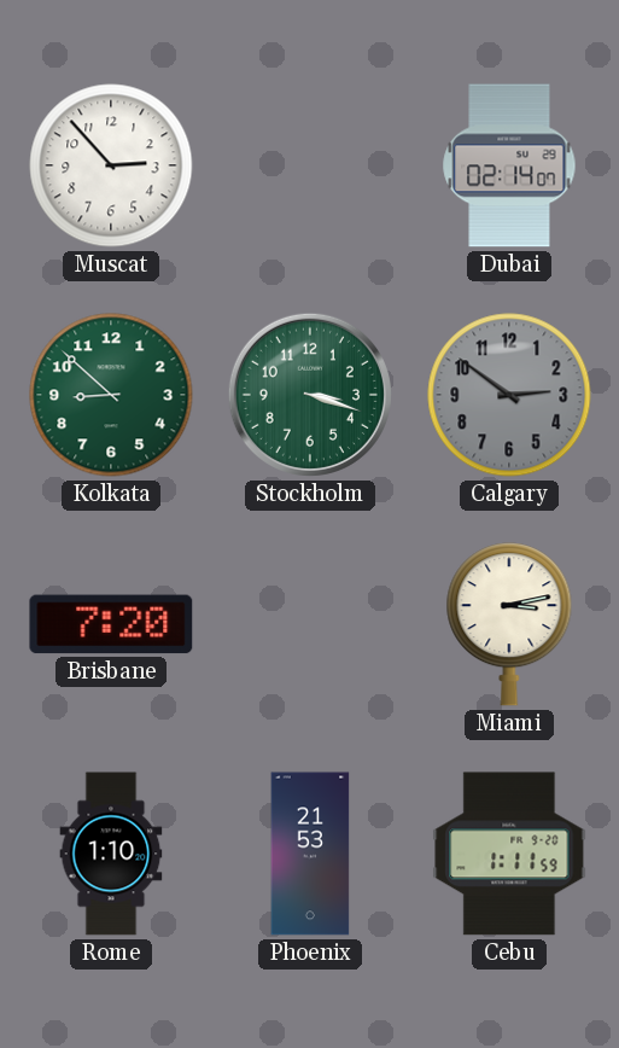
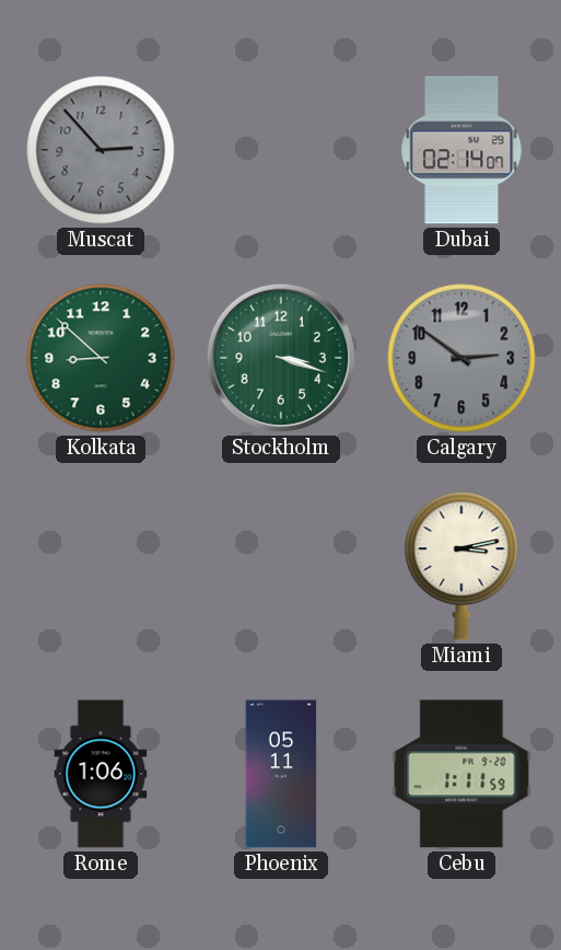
Muscat dial: white -> grey (101, 150)
Brisbane: 7:20 -> none (111, 624)
Rome: 1:10 -> 1:06 (101, 774)
Phoenix: 21:53 -> 05:11 (281, 774)
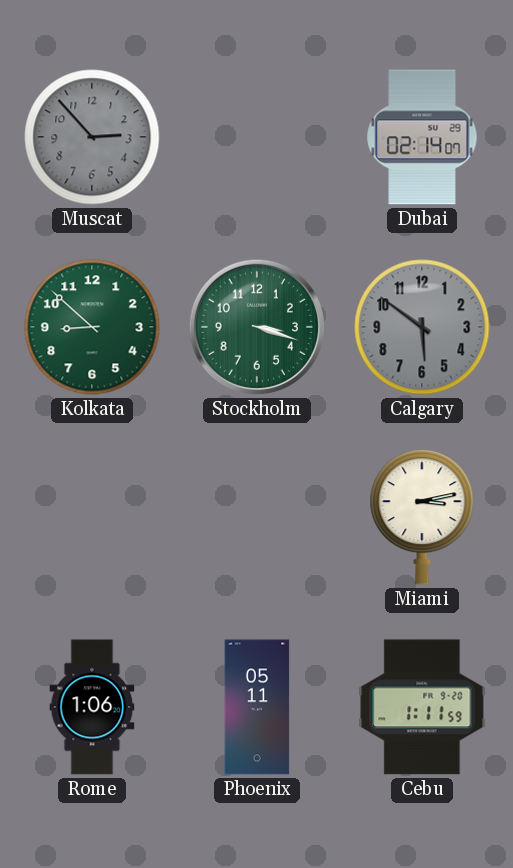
Calgary: 2:51 -> 5:51 (422, 327)
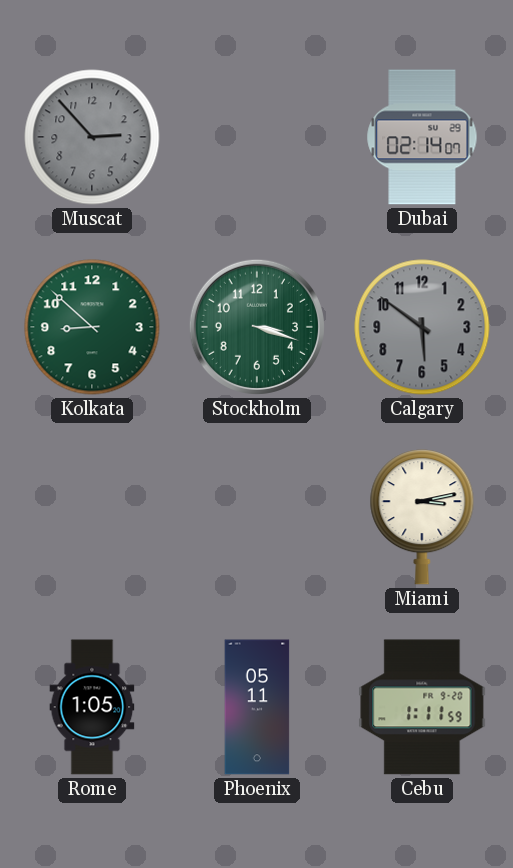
Rome: 1:06 -> 1:05 (92, 707)
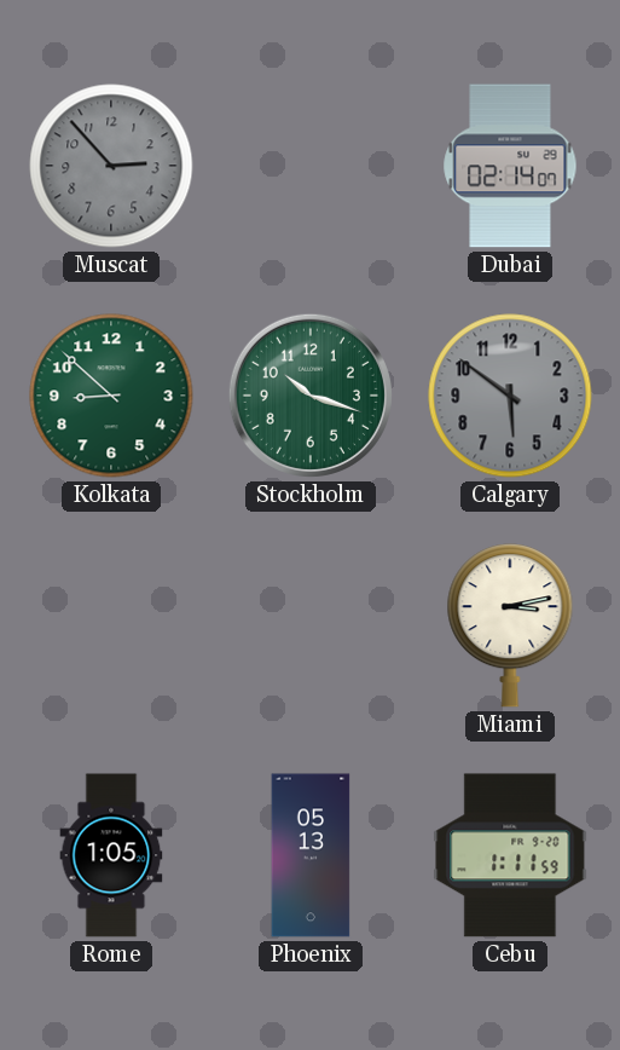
Stockholm: 3:18 -> 10:18 (311, 396)
Phoenix: 05:11 -> 05:13 (311, 855)
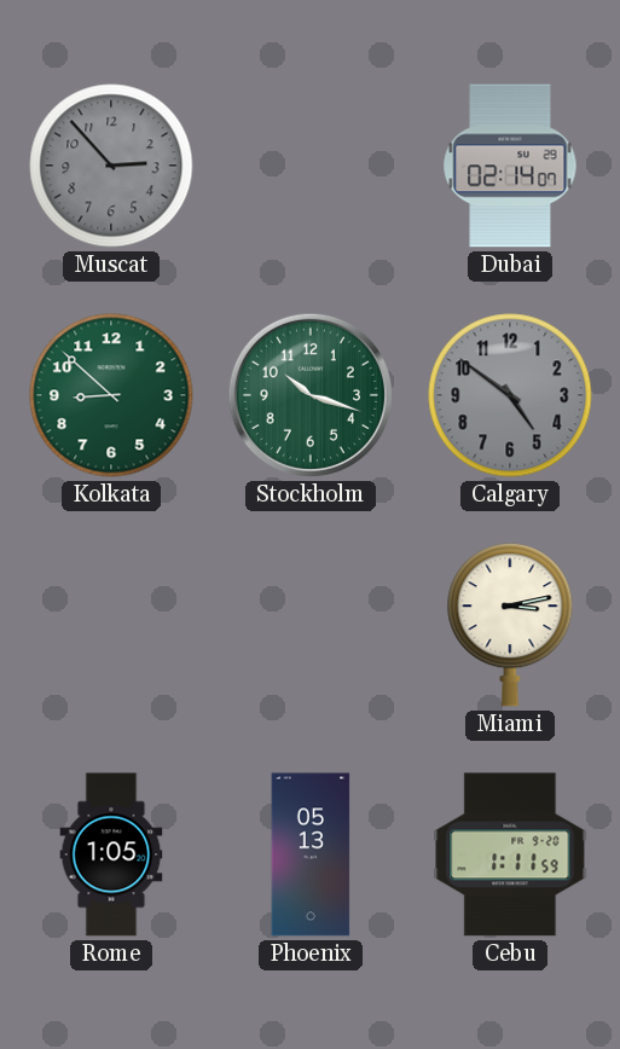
Calgary: 5:51 -> 4:51 (510, 395)
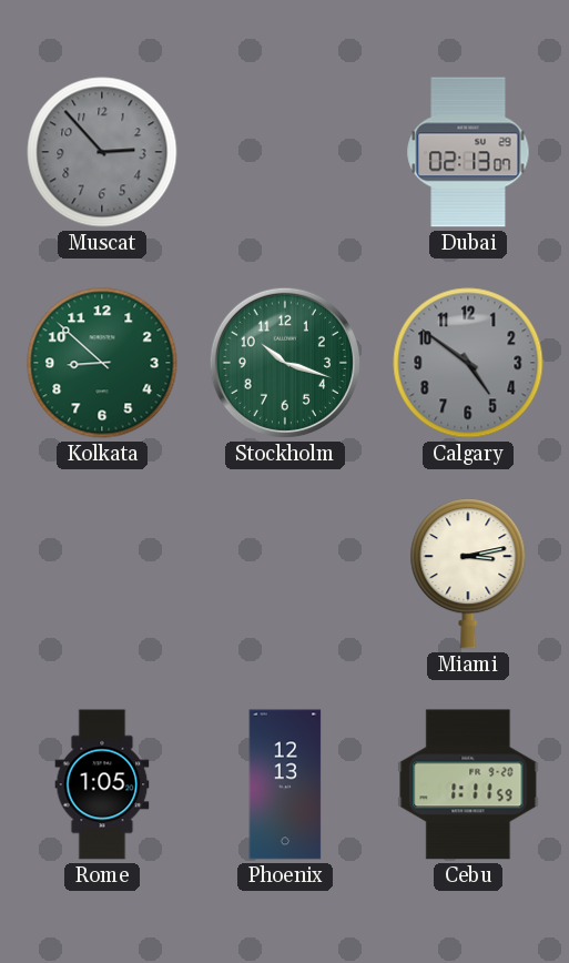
Dubai: 02:14 -> 02:13 (468, 152)
Phoenix: 05:13 -> 12:13 (285, 784)
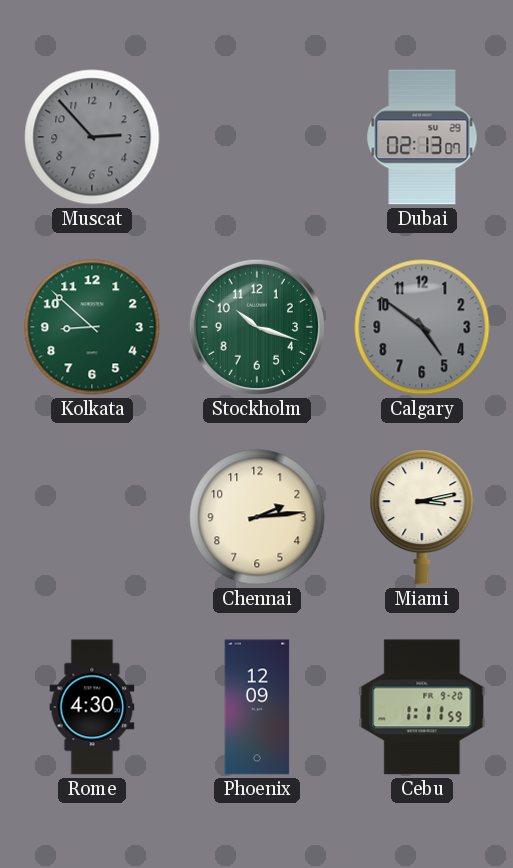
Chennai: none -> 2:14 (257, 517)
Rome: 1:05 -> 4:30 (92, 707)
Phoenix: 12:13 -> 12:09 (257, 707)
